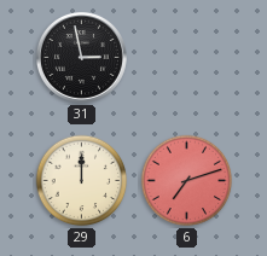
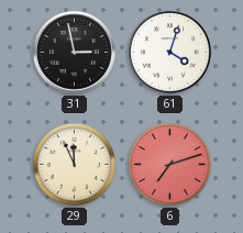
61: none -> 4:03 (169, 52)
29: 12:00 -> 11:56 (75, 165)
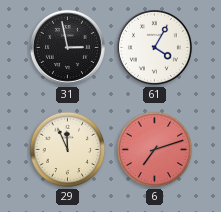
61: 4:03 -> 4:05 (154, 47)
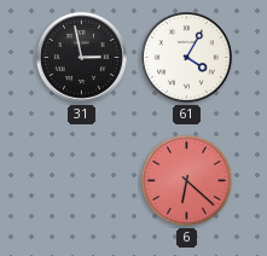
29: 11:56 -> none (68, 150)
6: 7:12 -> 6:22 (187, 181)
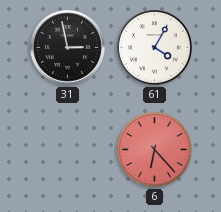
6: 6:22 -> 6:23 (155, 150)
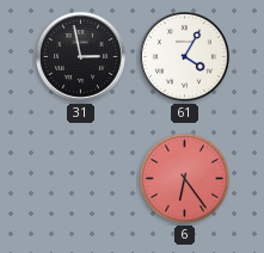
6: 6:23 -> 6:24 (185, 179)
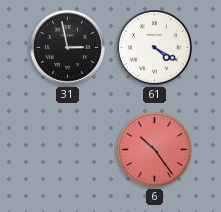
61: 4:05 -> 4:20 (154, 47)
6: 6:24 -> 10:24 (155, 150)
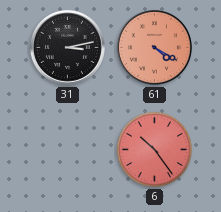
31: 2:58 -> 3:13 (67, 47)
61 dial: white -> salmon (154, 47)
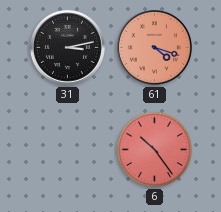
61: 4:20 -> 4:18 (154, 47)
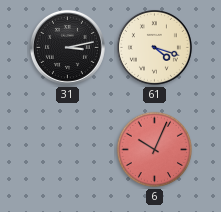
61 dial: salmon -> cream (154, 47)
6: 10:24 -> 10:04 (155, 150)
